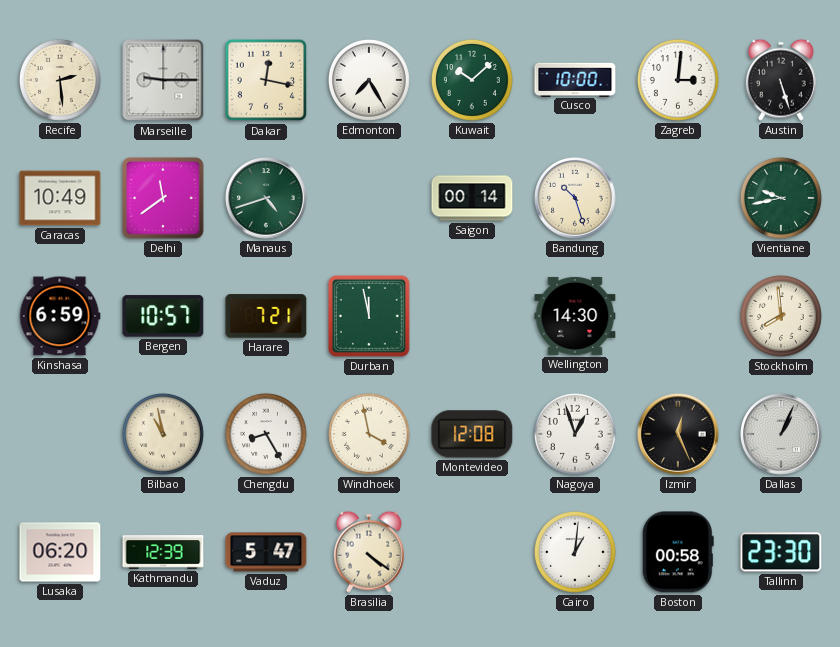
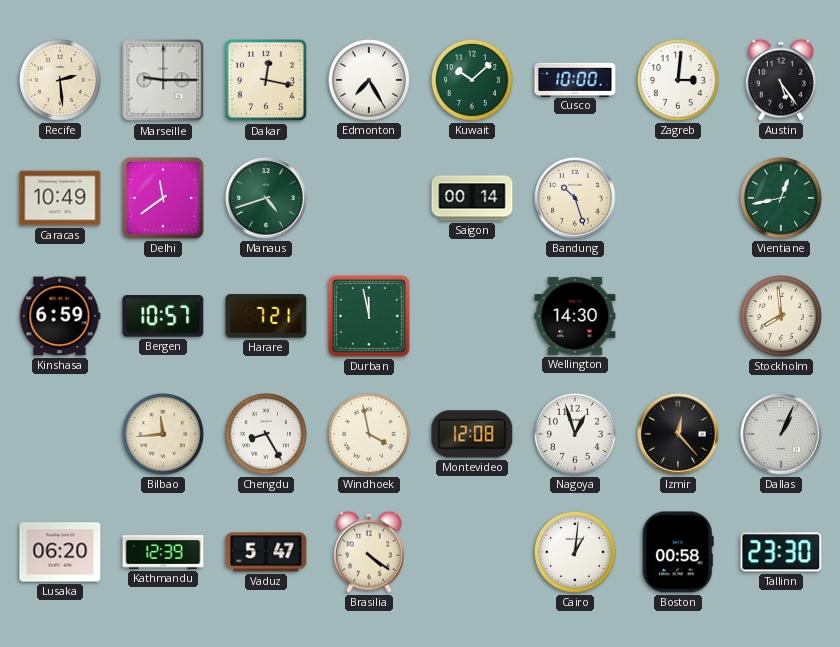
Austin: 5:27 -> 5:24 (781, 80)
Vientiane: 9:43 -> 12:43 (781, 198)
Bilbao: 10:58 -> 11:44 (163, 434)
Izmir: 12:26 -> 12:23 (678, 434)
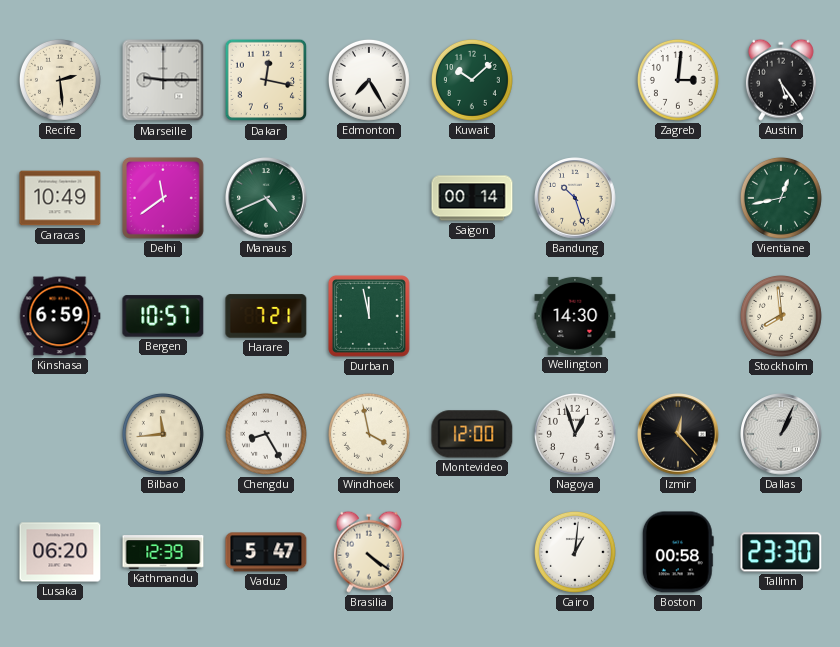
Cusco: 10:00 -> none (575, 79)
Manaus: 4:42 -> 4:41 (266, 198)
Montevideo: 12:08 -> 12:00 (472, 434)
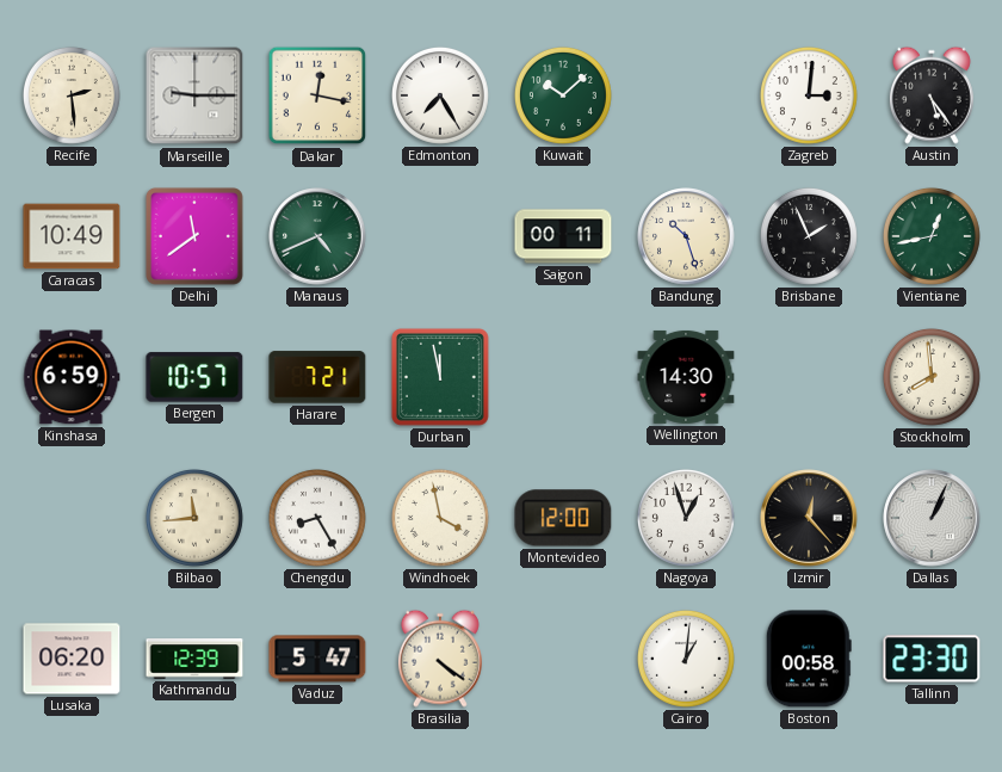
Saigon: 00:14 -> 00:11 (563, 236)
Brisbane: none -> 1:56 (809, 236)
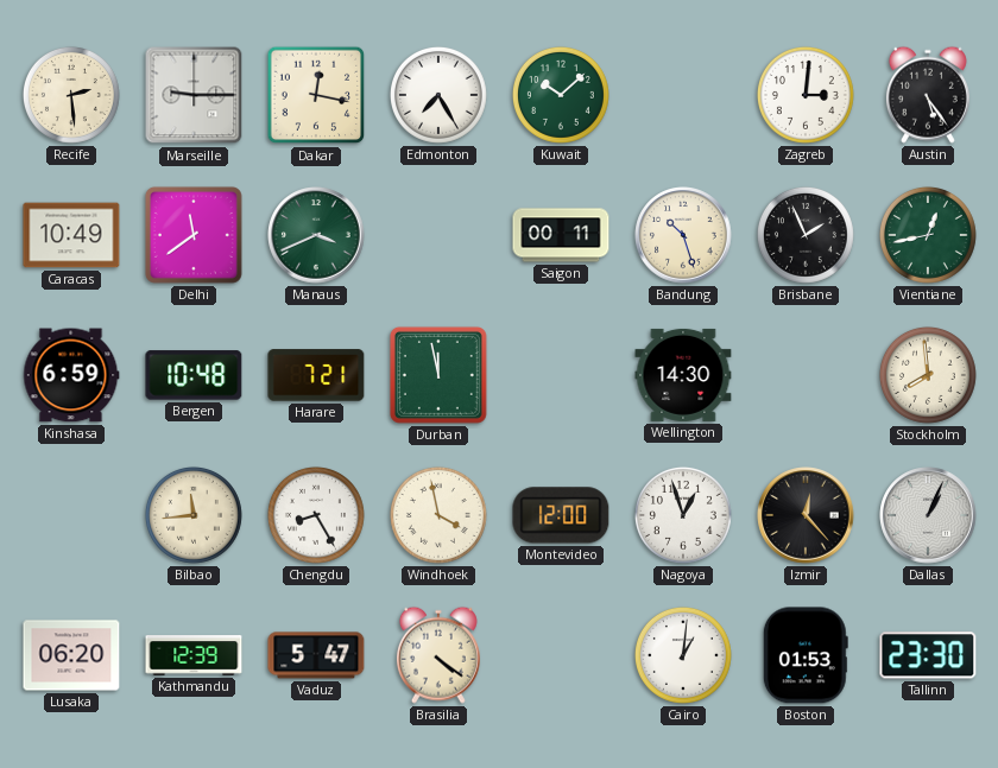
Manaus: 4:41 -> 3:41 (316, 235)
Bergen: 10:57 -> 10:48 (194, 375)
Boston: 00:58 -> 01:53 (806, 655)
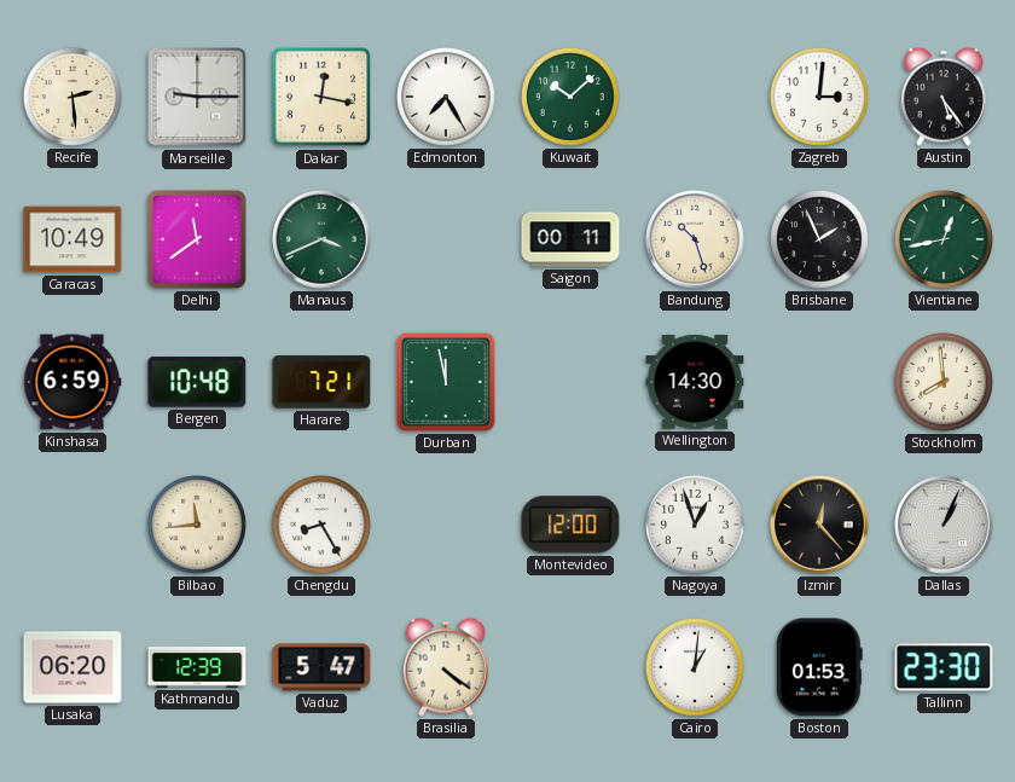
Windhoek: 3:58 -> none (438, 515)
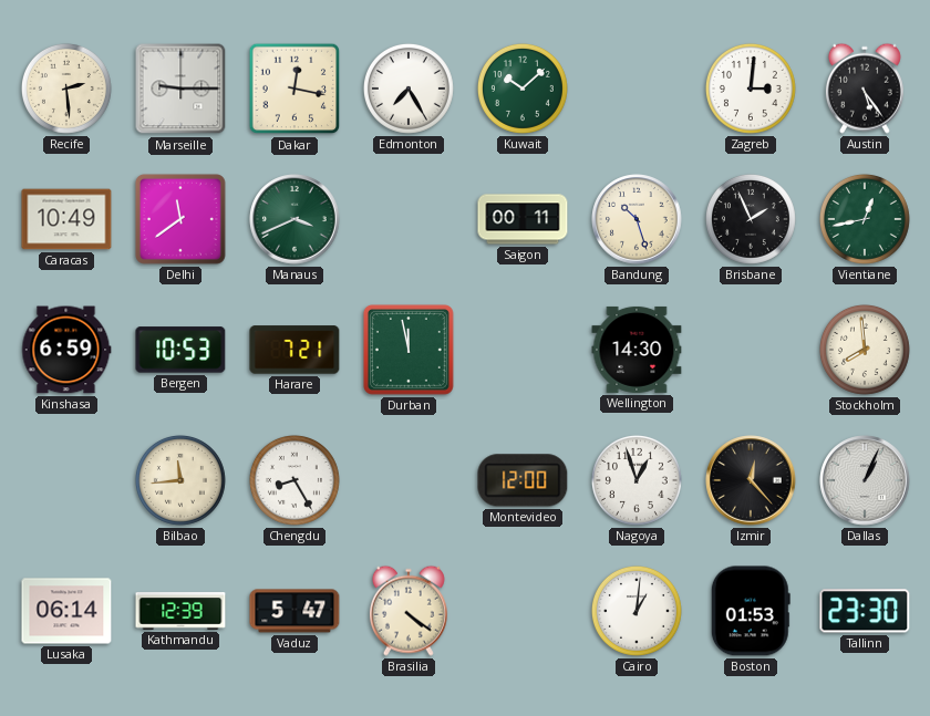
Bergen: 10:48 -> 10:53 (180, 350)
Lusaka: 06:20 -> 06:14 (66, 611)
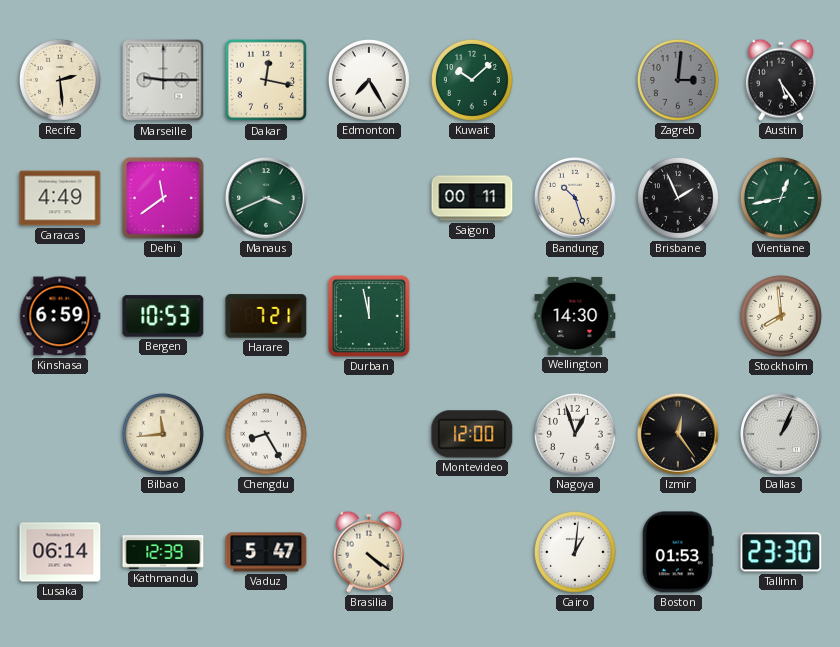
Zagreb dial: white -> grey (678, 80)
Caracas: 10:49 -> 4:49 (60, 198)
Izmir: 12:23 -> 12:24 (678, 434)
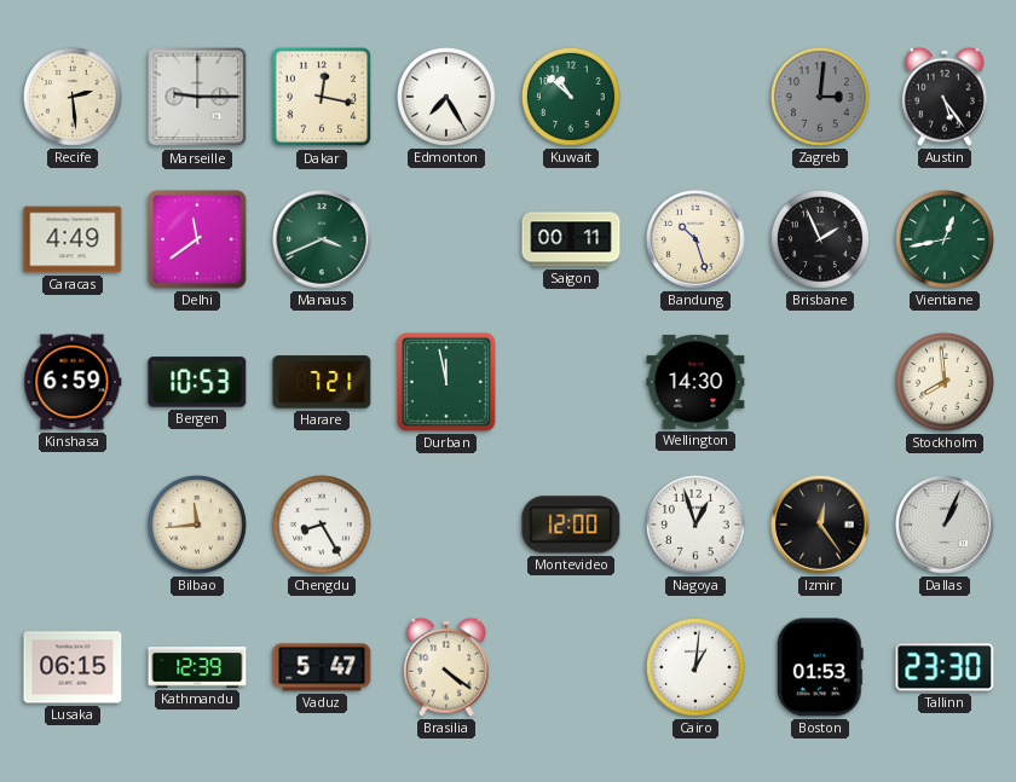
Kuwait: 10:08 -> 10:52 (571, 97)
Lusaka: 06:14 -> 06:15 (73, 667)
